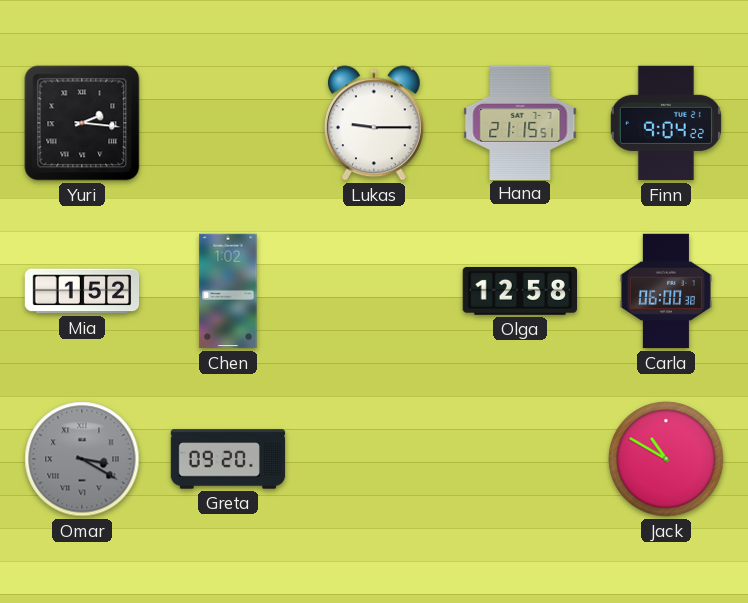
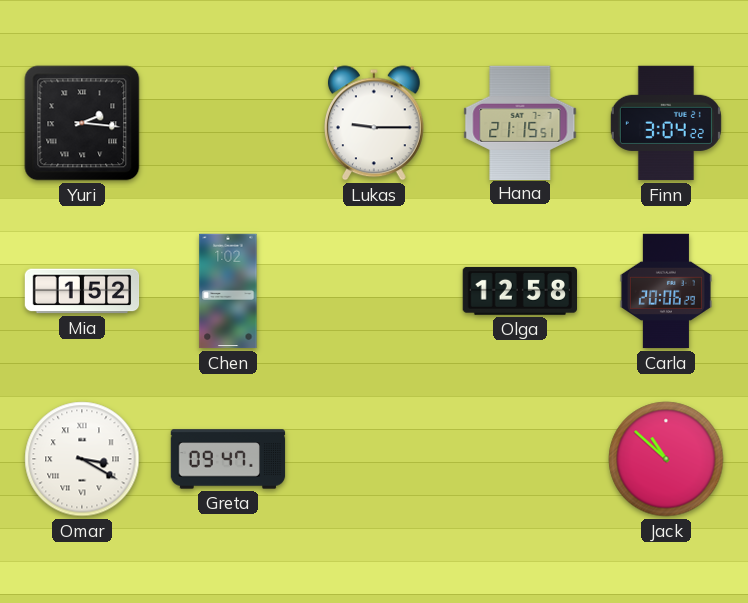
Finn: 9:04 -> 3:04 (666, 123)
Carla: 06:00 -> 20:06 (666, 291)
Omar dial: grey -> white (82, 459)
Greta: 09:20 -> 09:47 (228, 459)
Jack: 10:50 -> 10:52 (666, 459)
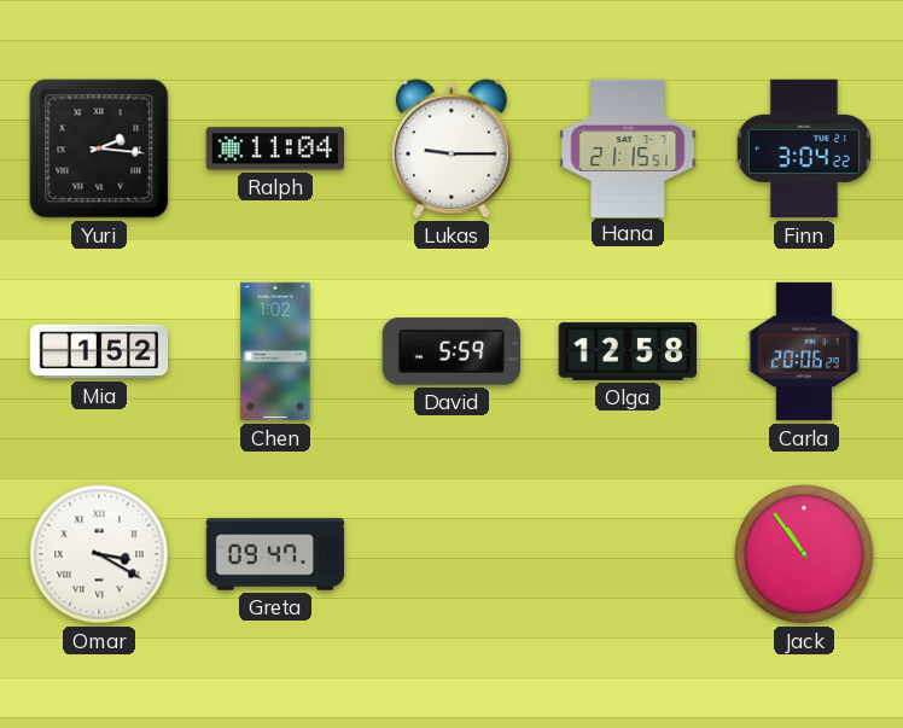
Ralph: none -> 11:04 (274, 148)
David: none -> 5:59 (450, 351)
Jack: 10:52 -> 10:54 (804, 554)
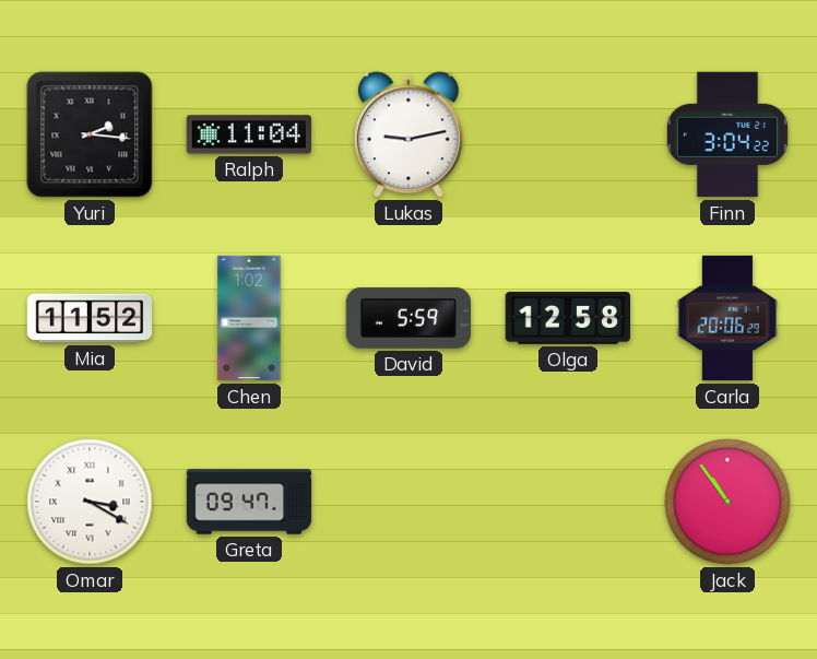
Lukas: 9:15 -> 9:13 (408, 134)
Hana: 21:15 -> none (628, 147)
Mia: 1:52 -> 11:52 (90, 318)
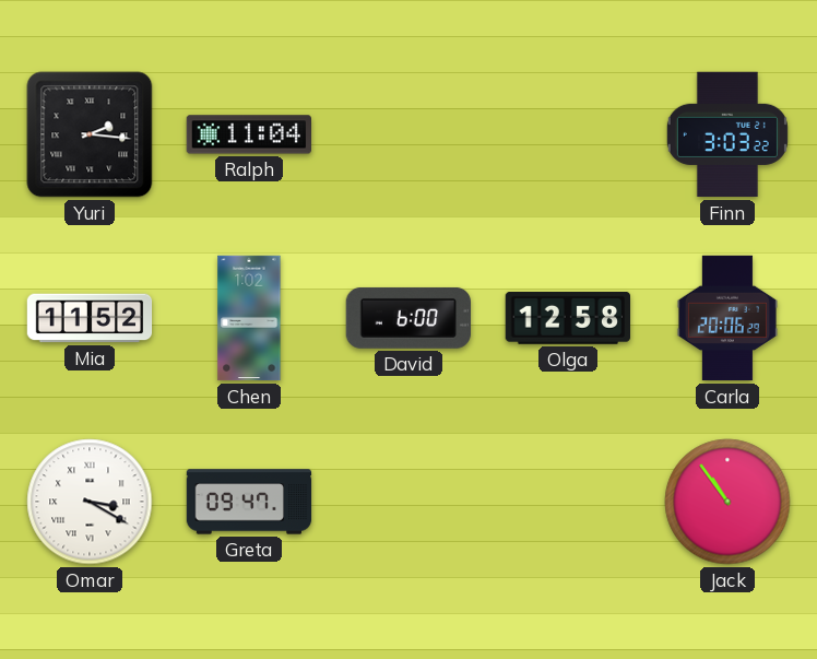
Lukas: 9:13 -> none (408, 134)
Finn: 3:04 -> 3:03 (727, 134)
David: 5:59 -> 6:00 (407, 318)
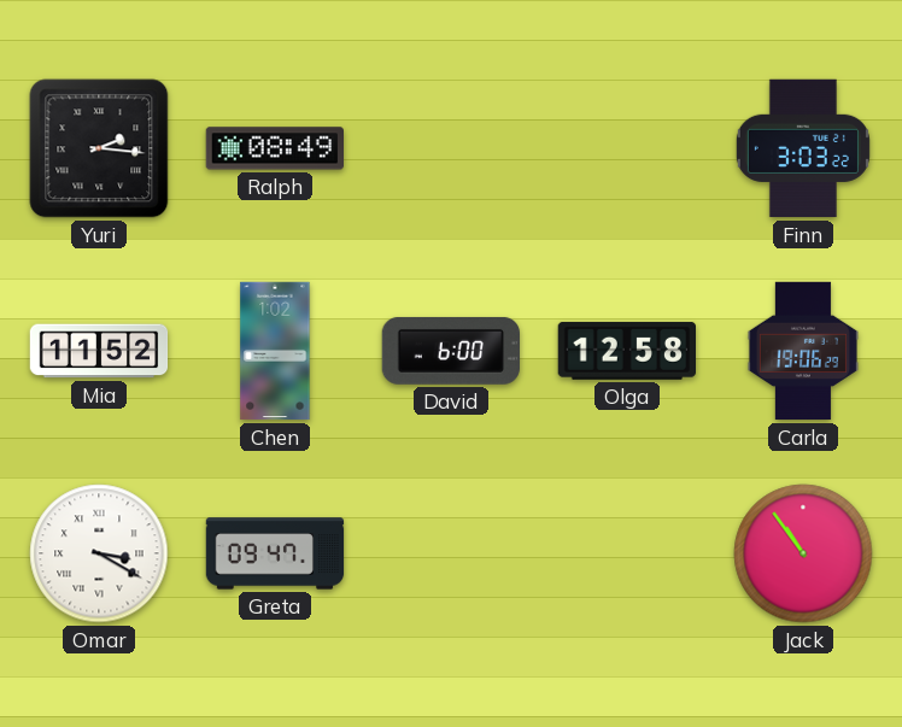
Ralph: 11:04 -> 08:49 (274, 148)
Carla: 20:06 -> 19:06 (803, 351)
